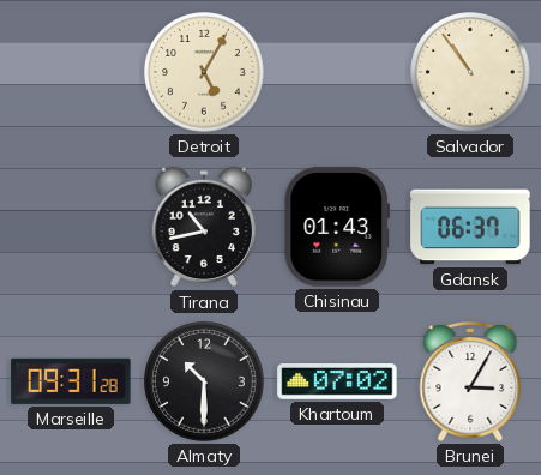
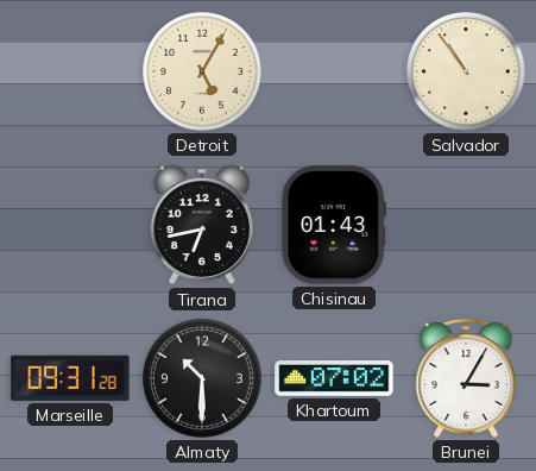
Tirana: 10:43 -> 6:43 (202, 225)
Gdansk: 06:37 -> none (470, 227)
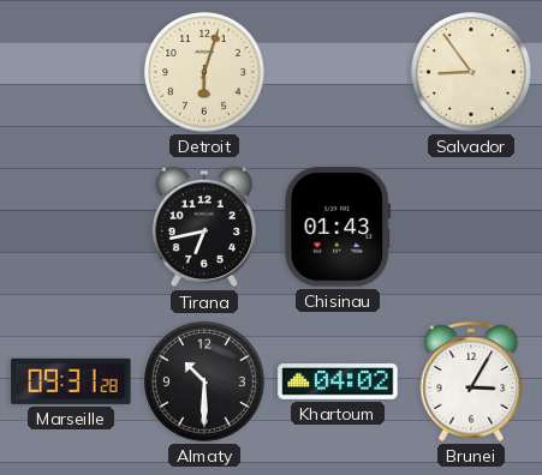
Detroit: 5:05 -> 6:03 (204, 72)
Salvador: 10:54 -> 8:54 (471, 72)
Khartoum: 07:02 -> 04:02 (338, 383)
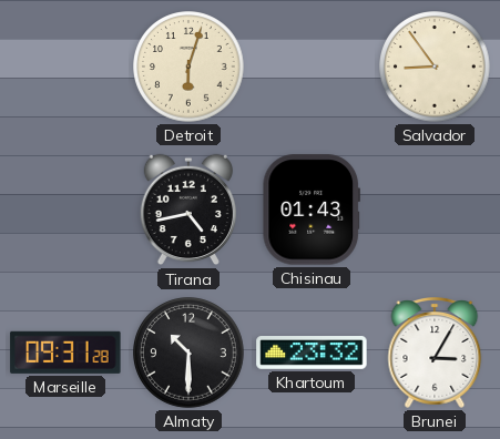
Tirana: 6:43 -> 4:43 (188, 210)
Khartoum: 04:02 -> 23:32 (312, 354)
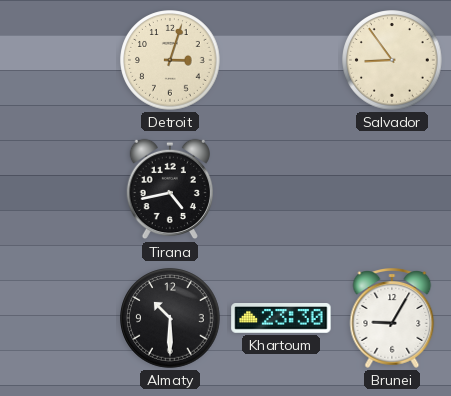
Detroit: 6:03 -> 3:03 (170, 60)
Chisinau: 01:43 -> none (310, 210)
Marseille: 09:31 -> none (65, 353)
Khartoum: 23:32 -> 23:30 (281, 319)
Brunei: 3:05 -> 9:05 (392, 319)
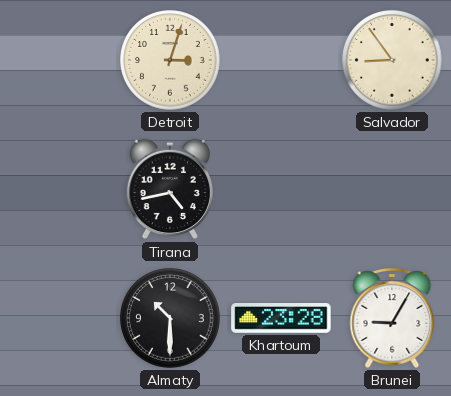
Khartoum: 23:30 -> 23:28 (281, 319)
